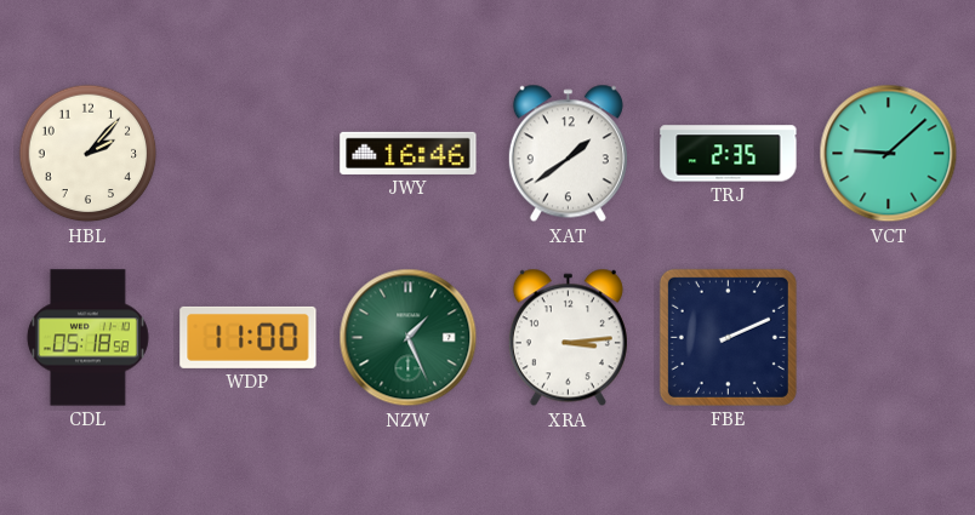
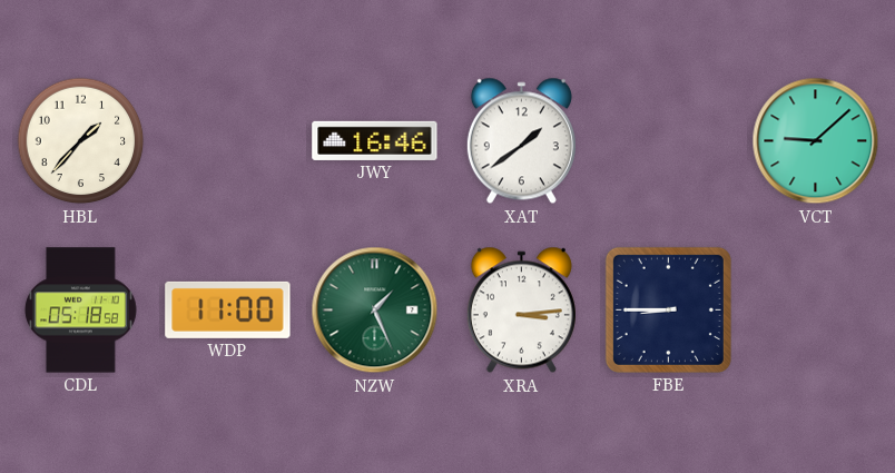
HBL: 2:07 -> 1:37 (81, 141)
TRJ: 2:35 -> none (729, 154)
FBE: 2:11 -> 8:45 (668, 309)
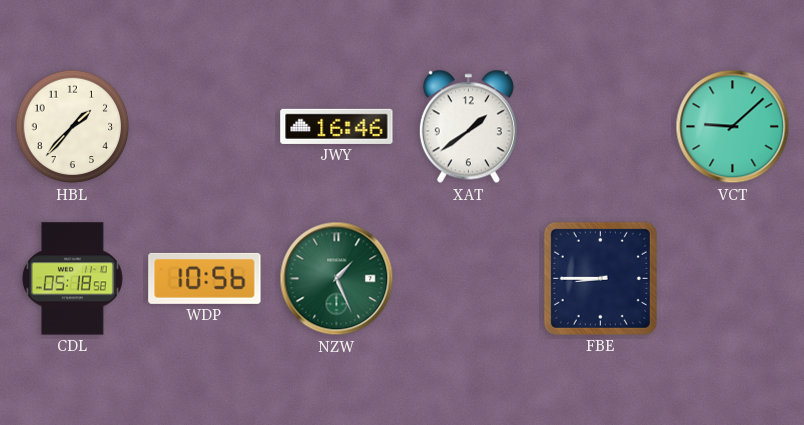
WDP: 11:00 -> 10:56 (205, 278)
XRA: 3:14 -> none (521, 311)
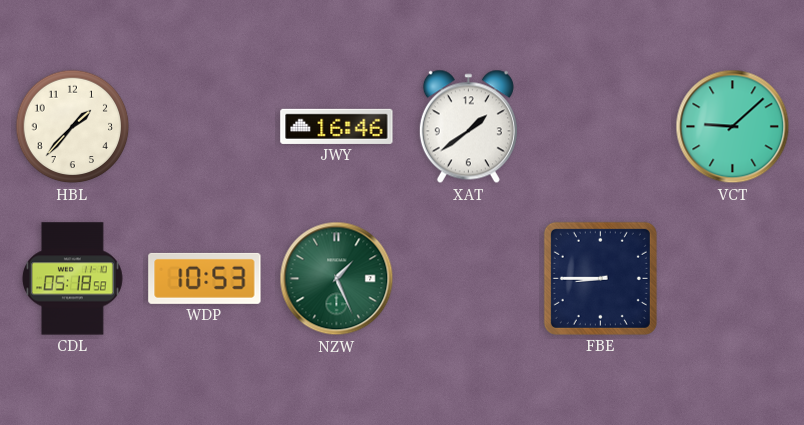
WDP: 10:56 -> 10:53 (205, 278)
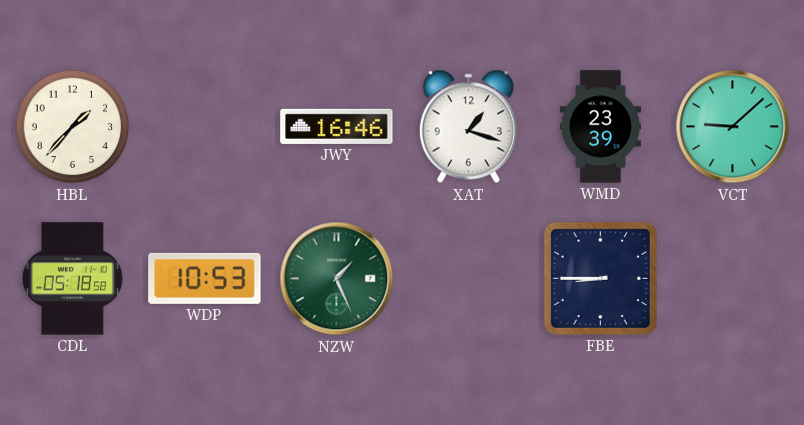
XAT: 1:39 -> 1:18 (468, 127)
WMD: none -> 23:39 (600, 127)
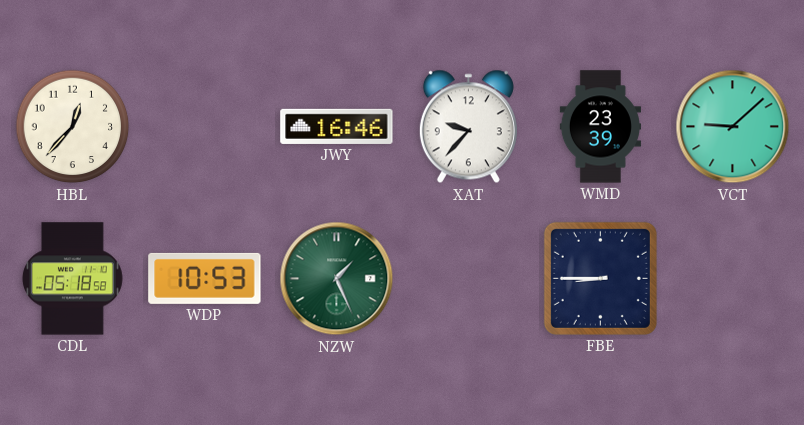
HBL: 1:37 -> 12:37 (73, 127)
XAT: 1:18 -> 9:37 (468, 127)
